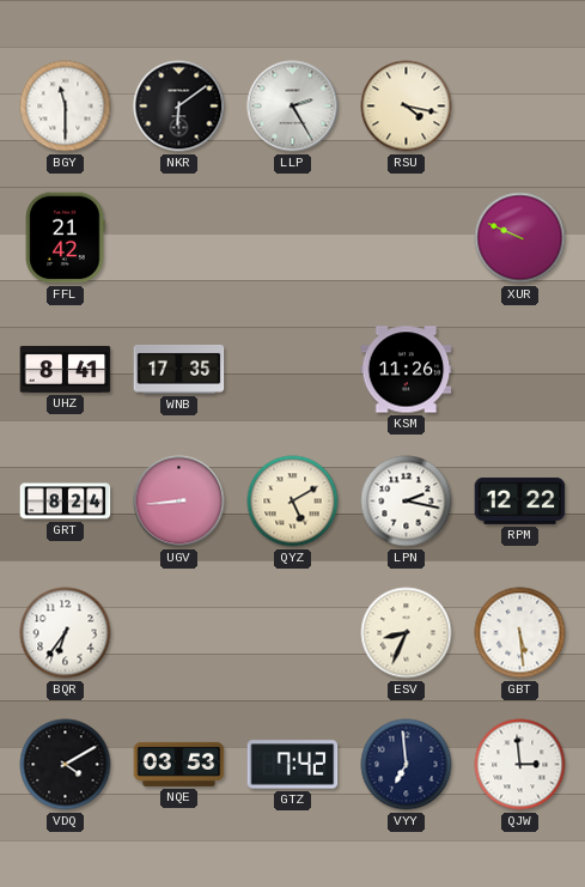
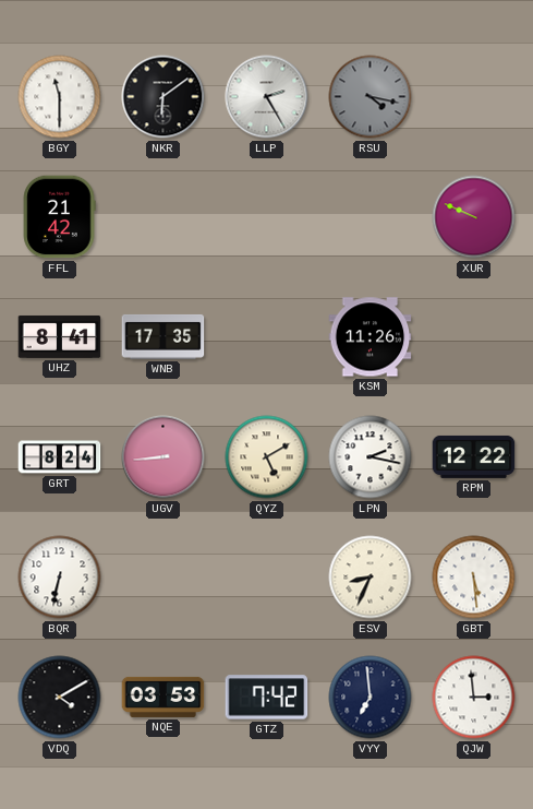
RSU dial: cream -> grey (371, 97)
BQR: 6:36 -> 6:32 (60, 578)
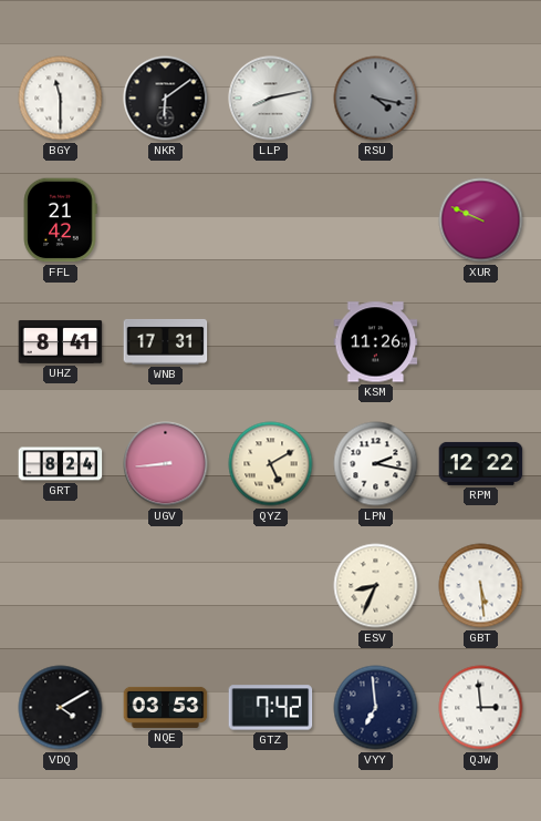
LLP: 2:25 -> 8:13 (271, 99)
WNB: 17:35 -> 17:31 (166, 341)
BQR: 6:32 -> none (60, 578)
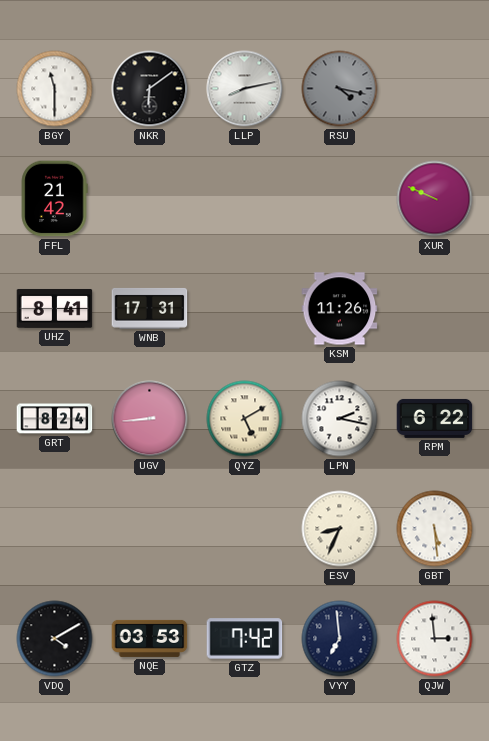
RPM: 12:22 -> 6:22 (435, 418)
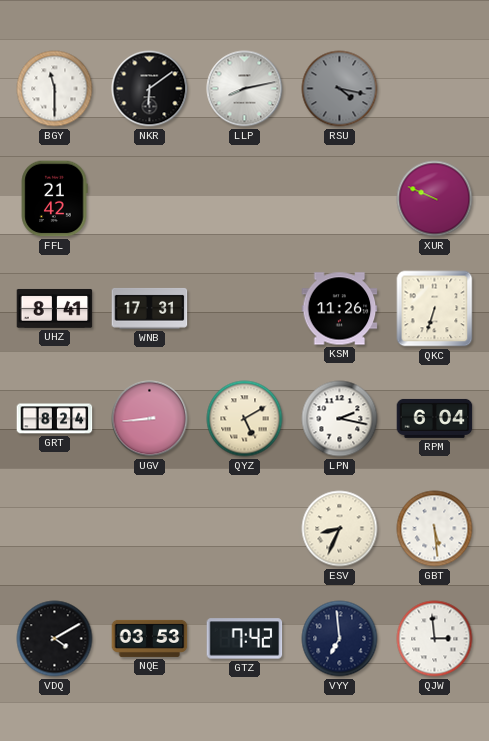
QKC: none -> 6:33 (435, 309)
RPM: 6:22 -> 6:04 (435, 418)
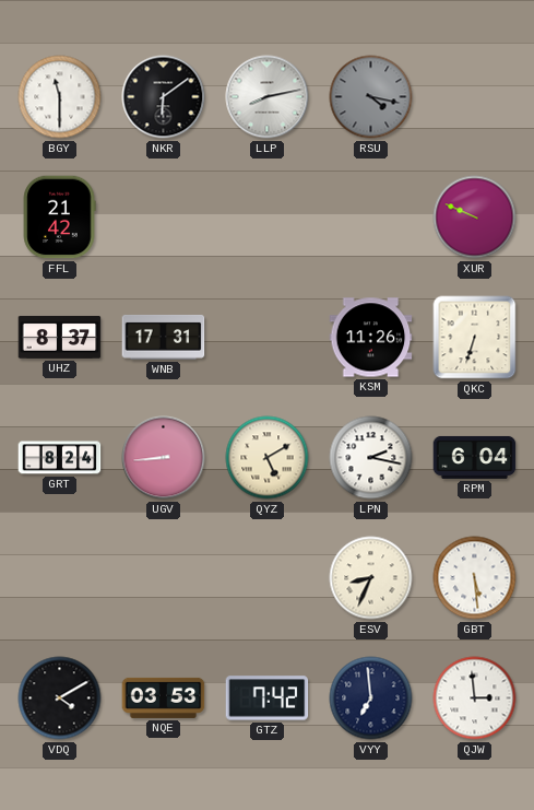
UHZ: 8:41 -> 8:37 (60, 337)
